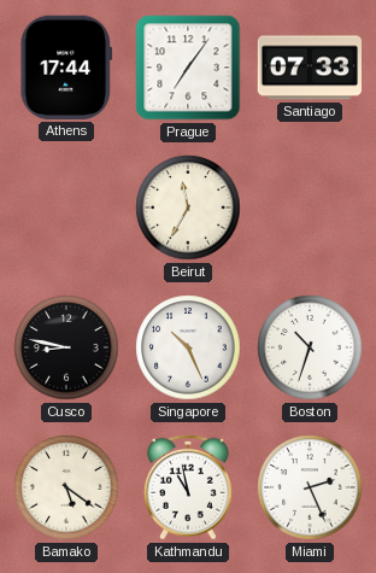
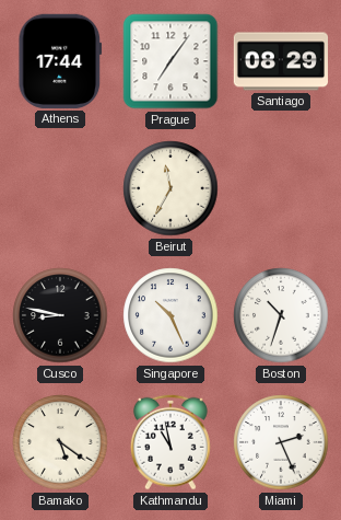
Santiago: 07:33 -> 08:29 (280, 61)
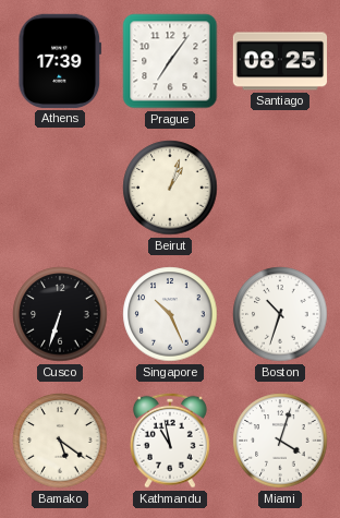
Athens: 17:44 -> 17:39 (60, 61)
Santiago: 08:29 -> 08:25 (279, 61)
Beirut: 11:35 -> 1:03 (170, 188)
Cusco: 8:47 -> 6:33 (60, 314)
Miami: 2:26 -> 4:03 (280, 441)
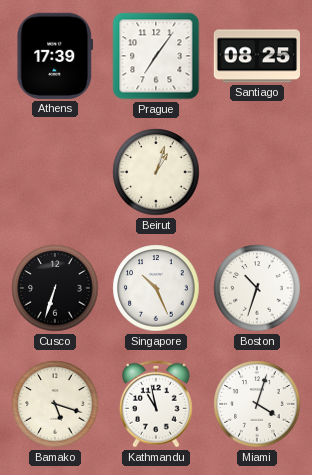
Bamako: 5:21 -> 5:18 (55, 404)
